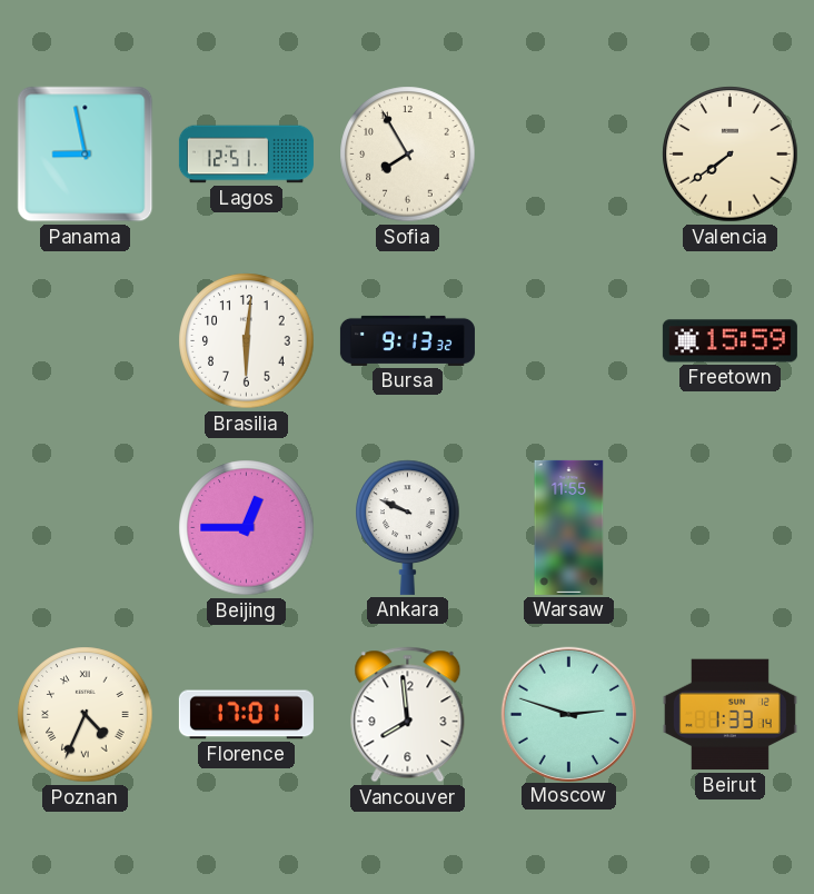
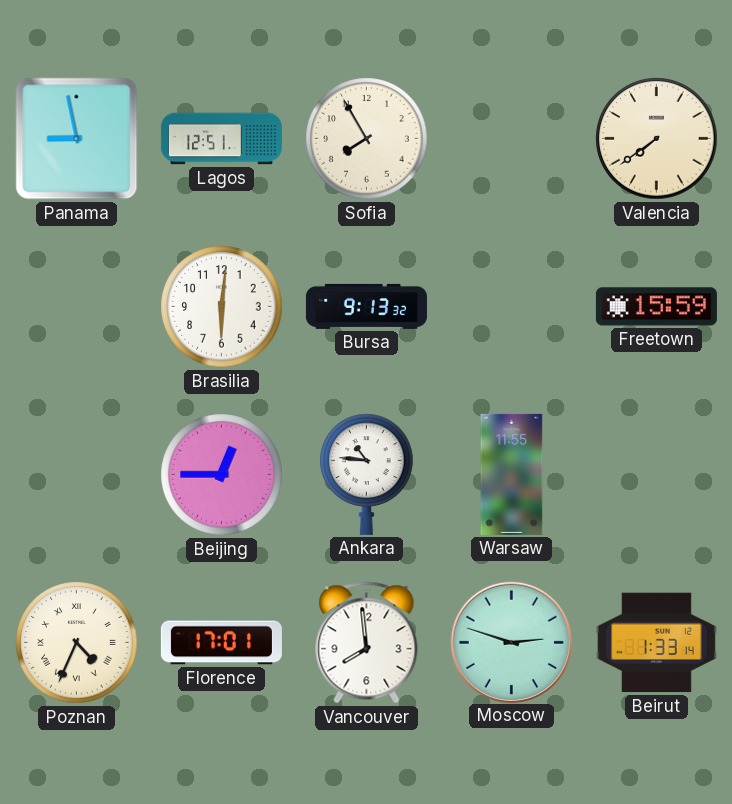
Ankara: 9:49 -> 10:46 (367, 474)
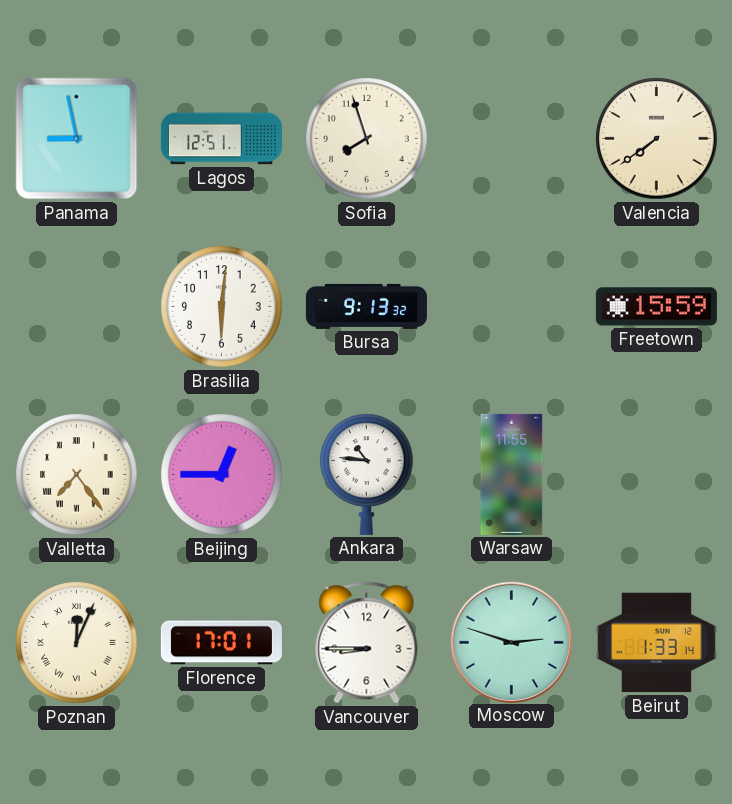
Sofia: 7:55 -> 7:57 (367, 139)
Valletta: none -> 7:24 (77, 475)
Poznan: 4:34 -> 12:04 (77, 643)
Vancouver: 7:59 -> 8:45 (367, 643)
